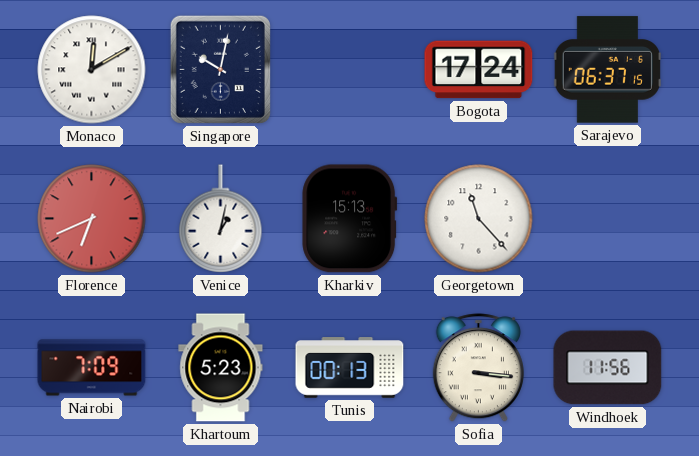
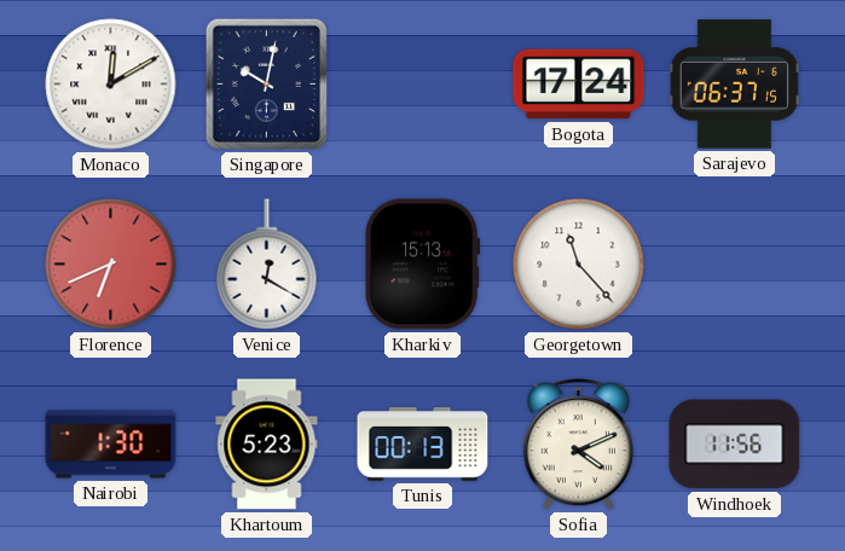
Venice: 1:02 -> 12:20 (267, 265)
Nairobi: 7:09 -> 1:30 (111, 445)
Sofia: 3:16 -> 4:11 (578, 445)
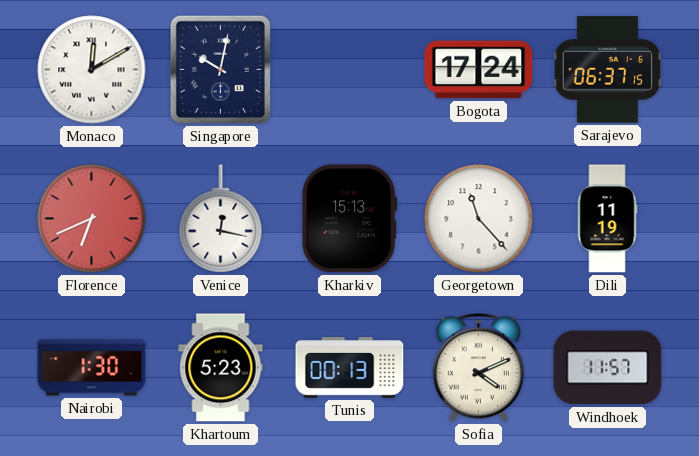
Venice: 12:20 -> 12:17 (221, 219)
Dili: none -> 11:19 (607, 219)
Windhoek: 11:56 -> 11:57 (608, 368)
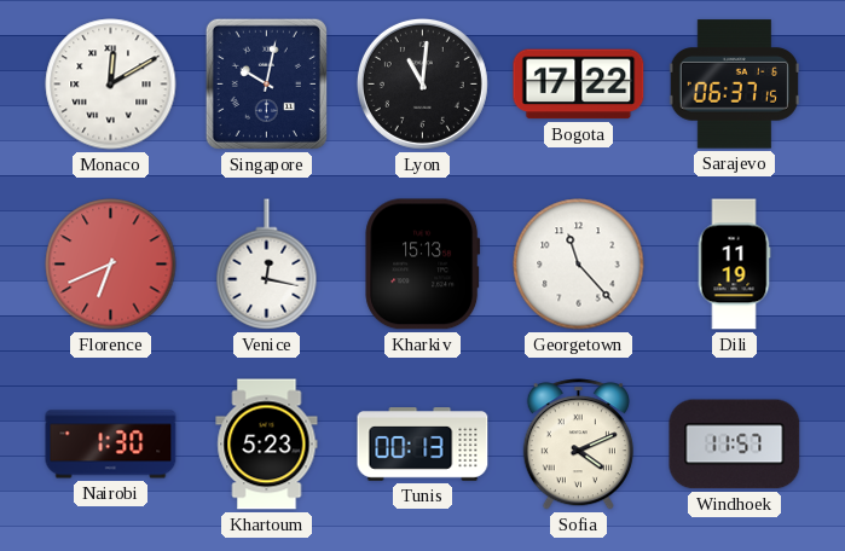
Lyon: none -> 11:01 (422, 83)
Bogota: 17:24 -> 17:22 (579, 85)
